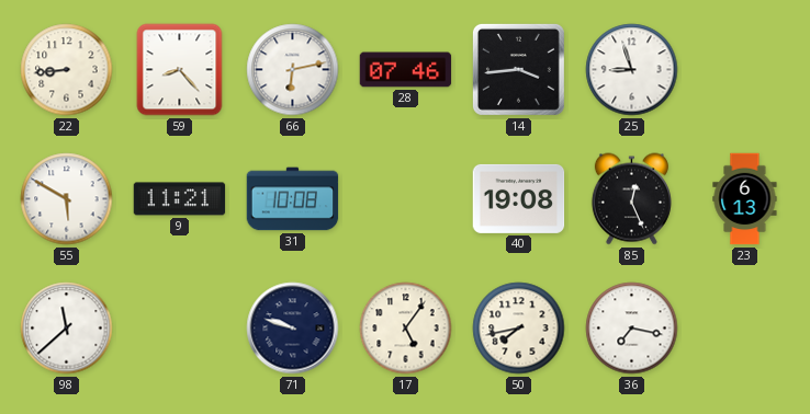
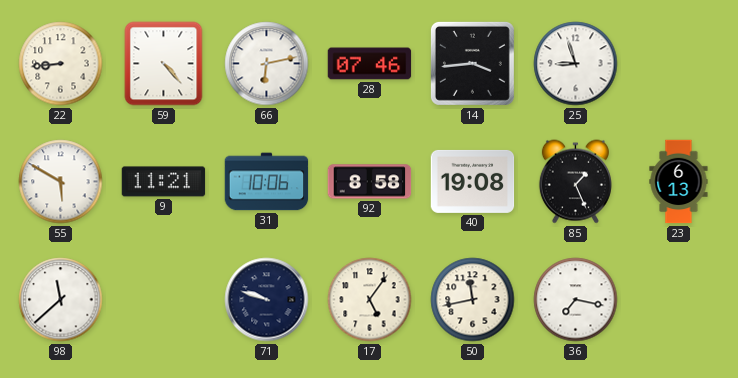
59: 8:23 -> 4:23 (164, 64)
31: 10:08 -> 10:06 (267, 182)
92: none -> 8:58 (370, 182)
85: 12:26 -> 1:26 (575, 182)
50: 7:43 -> 11:43 (473, 300)
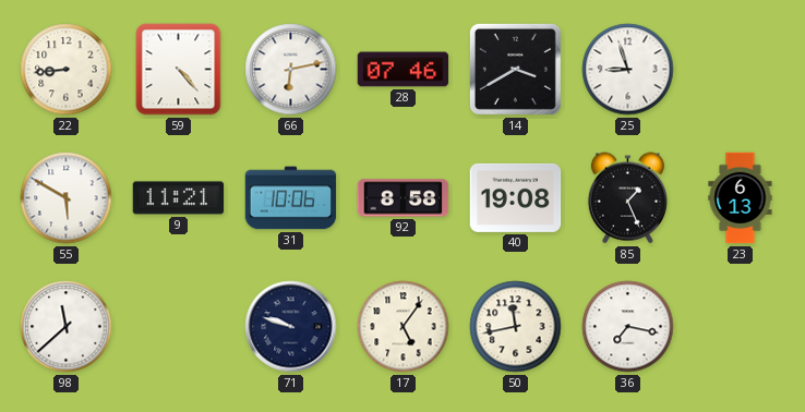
14: 3:44 -> 3:40 (515, 69)
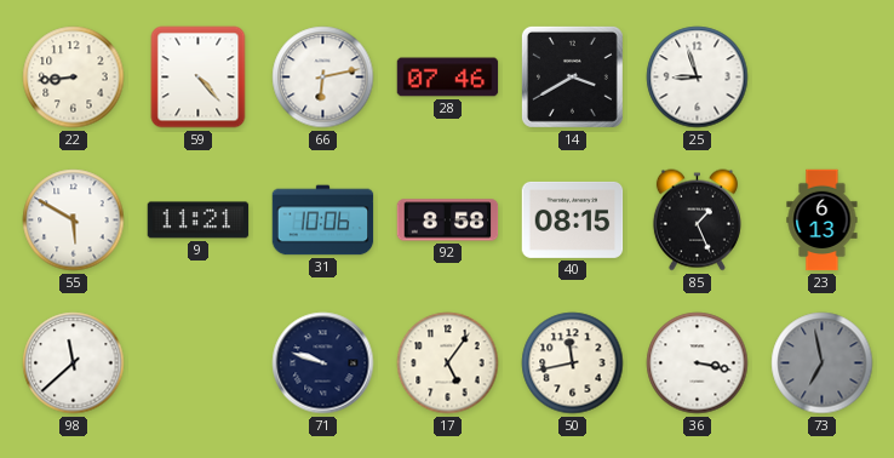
40: 19:08 -> 08:15 (573, 219)
36: 7:17 -> 3:17 (698, 363)
73: none -> 6:58 (823, 363)
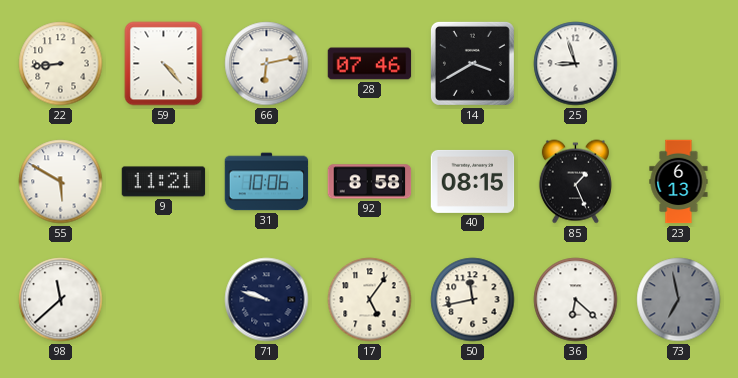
36: 3:17 -> 6:22 (576, 300)
